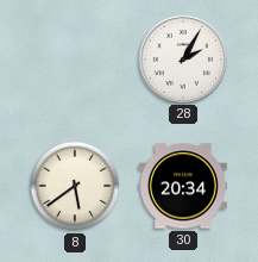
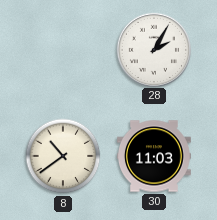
8: 5:39 -> 10:39 (63, 156)
30: 20:34 -> 11:03 (154, 156)
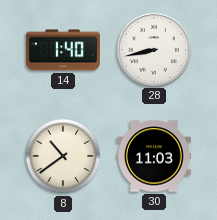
14: none -> 1:40 (63, 50)
28: 2:05 -> 8:43 (153, 49)
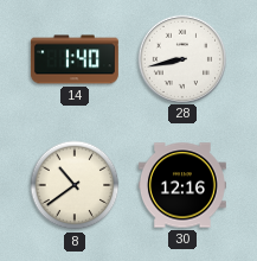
30: 11:03 -> 12:16 (182, 185)
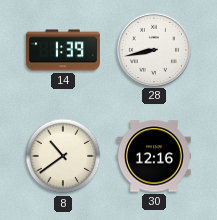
14: 1:40 -> 1:39 (63, 50)
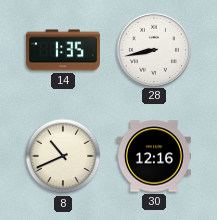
14: 1:39 -> 1:35 (63, 50)
8: 10:39 -> 10:41 (63, 156)
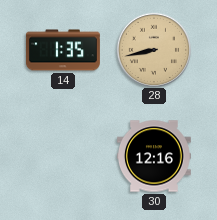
28 dial: white -> champagne (153, 49)
8: 10:41 -> none (63, 156)
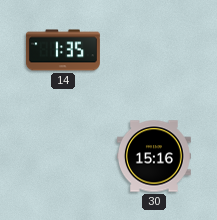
28: 8:43 -> none (153, 49)
30: 12:16 -> 15:16 (154, 156)
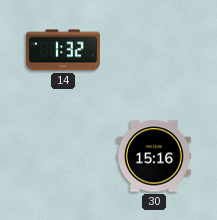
14: 1:35 -> 1:32 (63, 50)
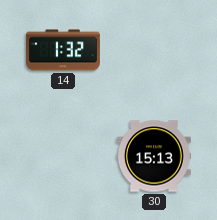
30: 15:16 -> 15:13 (154, 156)
